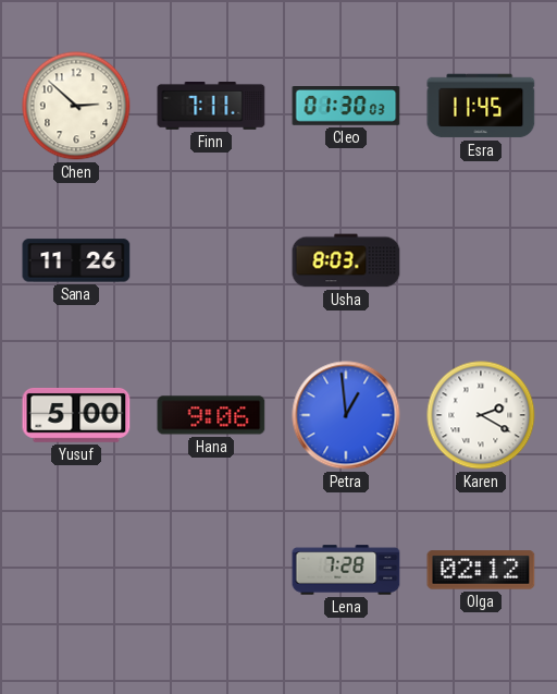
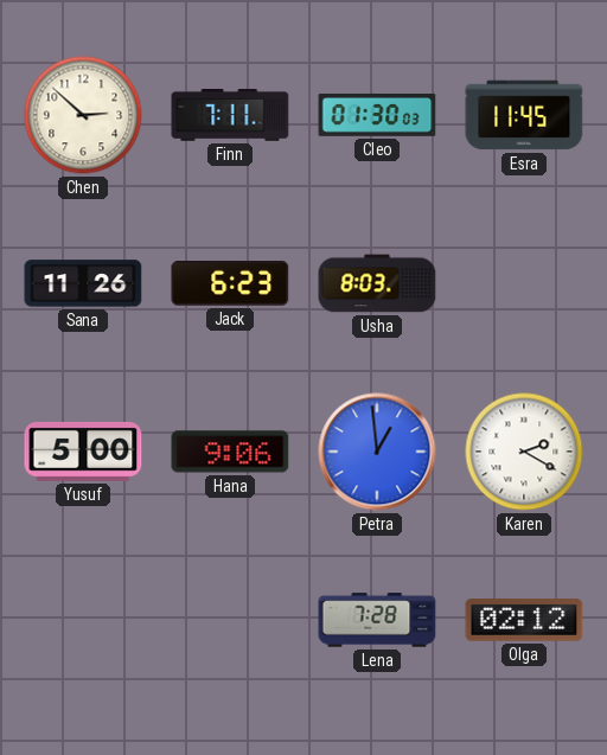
Jack: none -> 6:23 (230, 284)
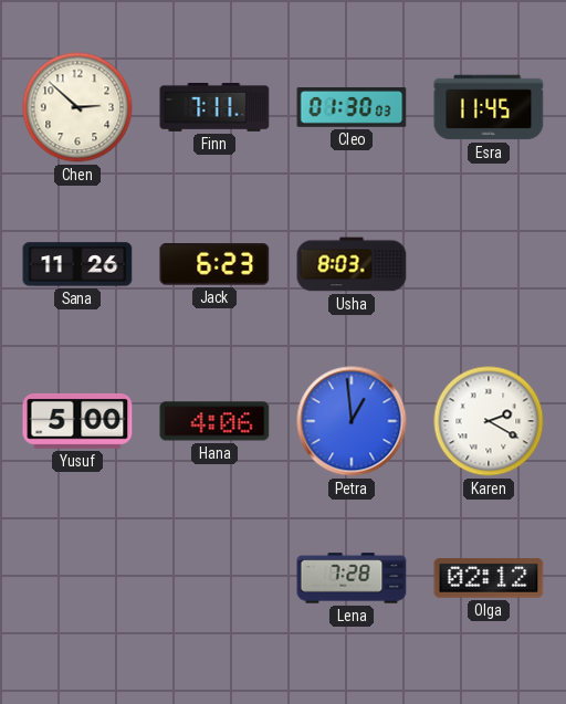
Hana: 9:06 -> 4:06 (214, 421)
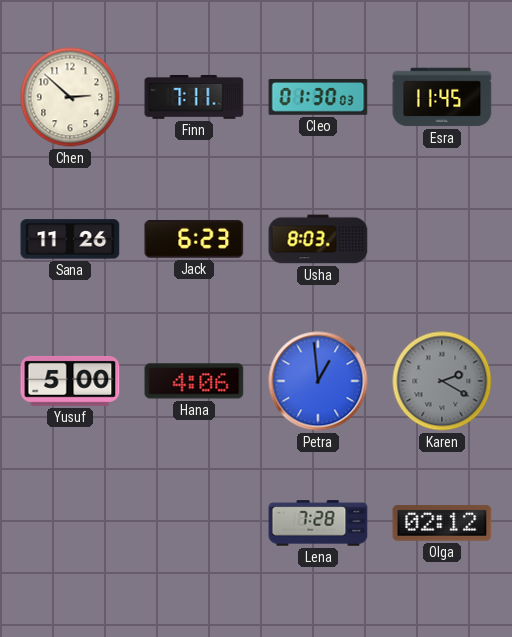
Karen dial: white -> grey (442, 381)
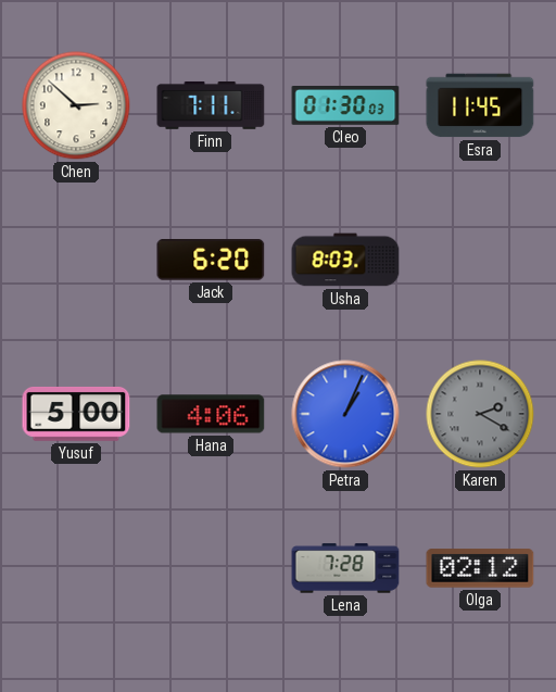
Sana: 11:26 -> none (70, 239)
Jack: 6:23 -> 6:20 (211, 261)
Petra: 12:59 -> 1:04 (345, 414)
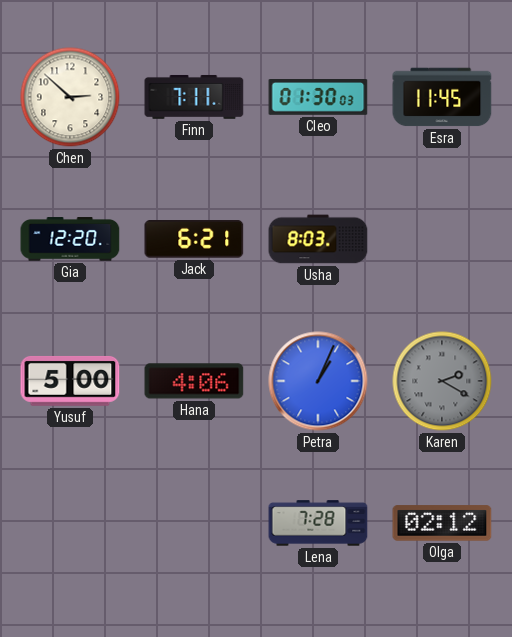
Gia: none -> 12:20 (70, 239)
Jack: 6:20 -> 6:21 (194, 240)
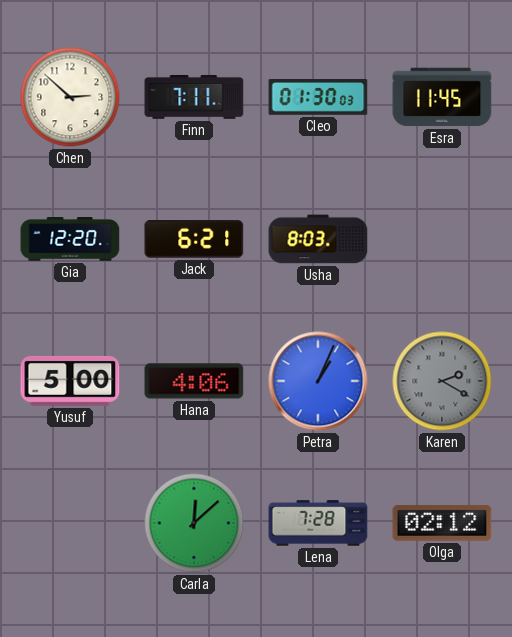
Carla: none -> 12:08 (194, 523)
